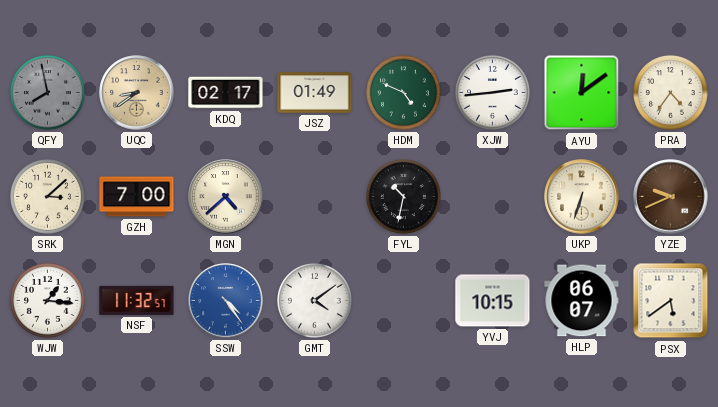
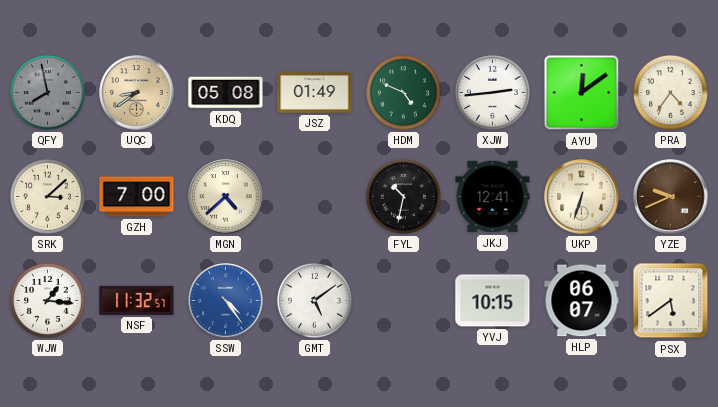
KDQ: 02:17 -> 05:08 (226, 93)
JKJ: none -> 12:41 (493, 197)
GMT: 4:09 -> 5:09 (314, 300)
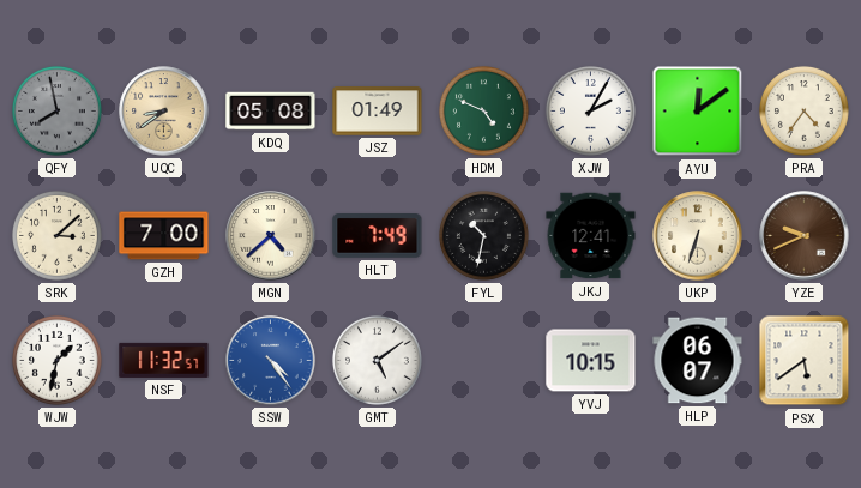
XJW: 2:44 -> 2:05 (590, 110)
HLT: none -> 7:49 (378, 236)
WJW: 1:16 -> 1:32 (56, 360)
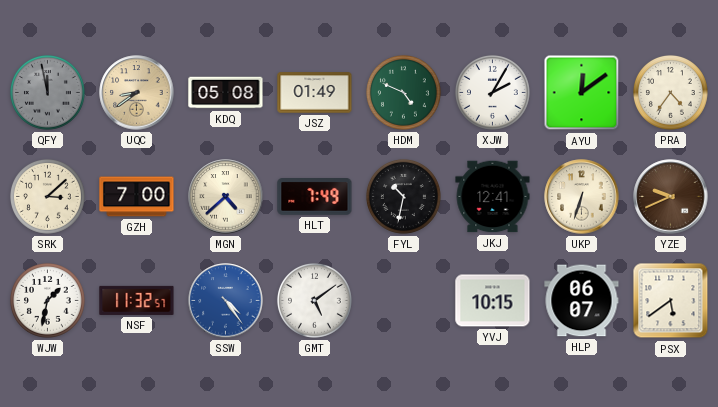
QFY: 7:58 -> 11:58 (47, 92)
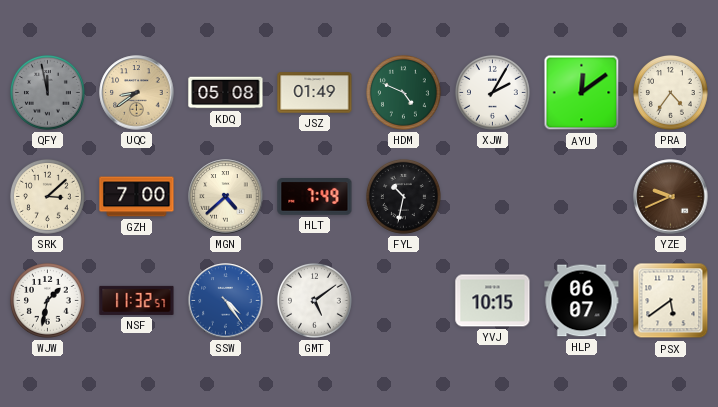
JKJ: 12:41 -> none (493, 197)
UKP: 6:33 -> none (582, 197)
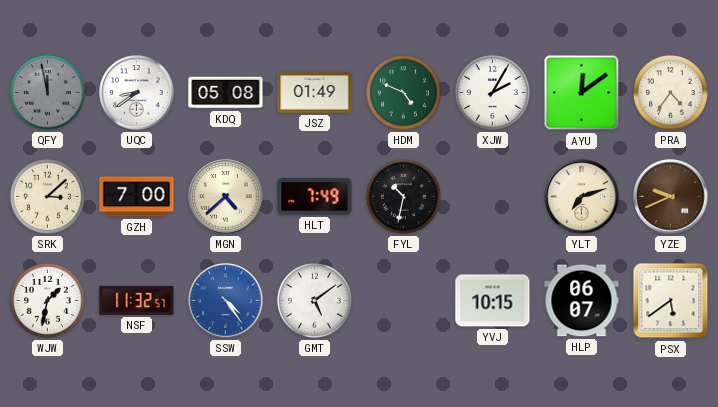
UQC dial: champagne -> white (137, 93)
YLT: none -> 7:12 (582, 197)
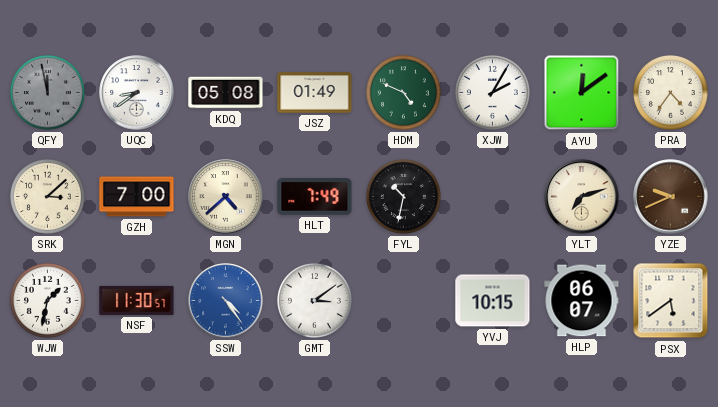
NSF: 11:32 -> 11:30 (137, 300)
GMT: 5:09 -> 3:09 (314, 300)
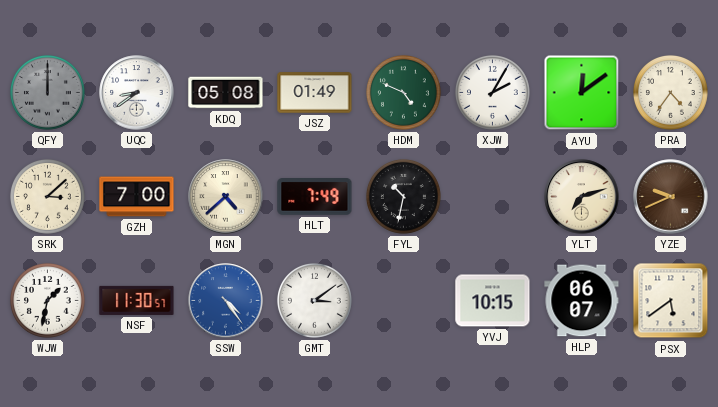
QFY: 11:58 -> 12:00 (47, 92)
